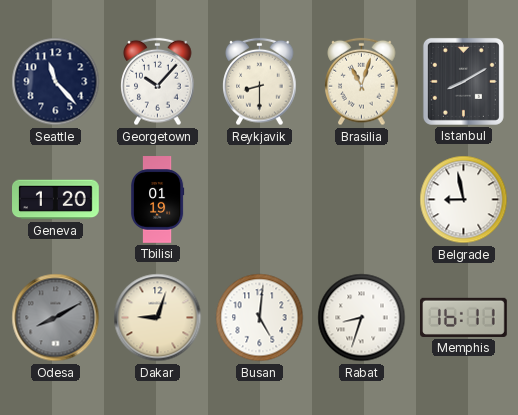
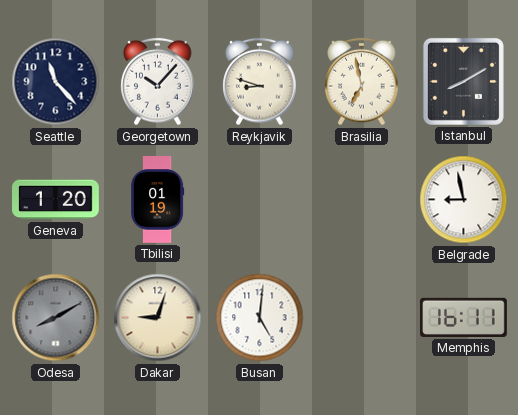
Reykjavik: 8:30 -> 8:48 (260, 82)
Brasilia: 11:03 -> 6:58 (362, 82)
Rabat: 8:33 -> none (362, 318)
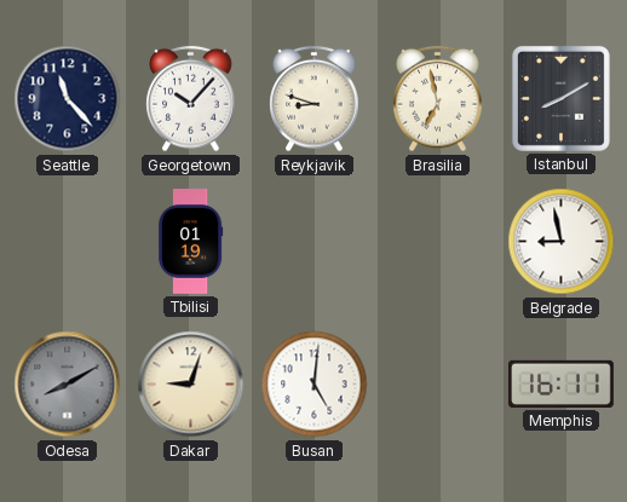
Geneva: 1:20 -> none (56, 200)
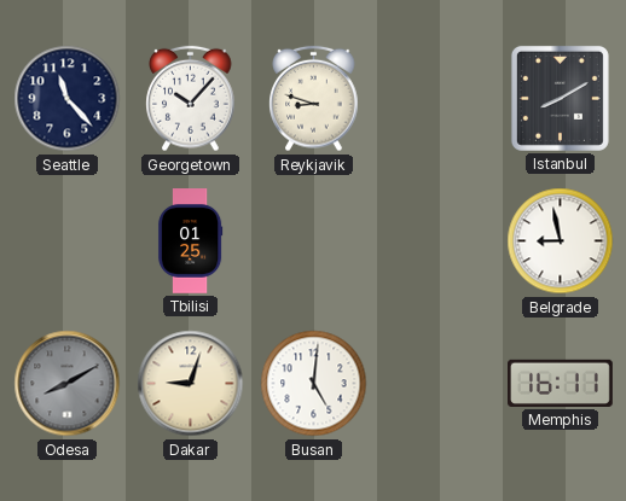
Brasilia: 6:58 -> none (438, 99)
Tbilisi: 01:19 -> 01:25 (190, 241)
